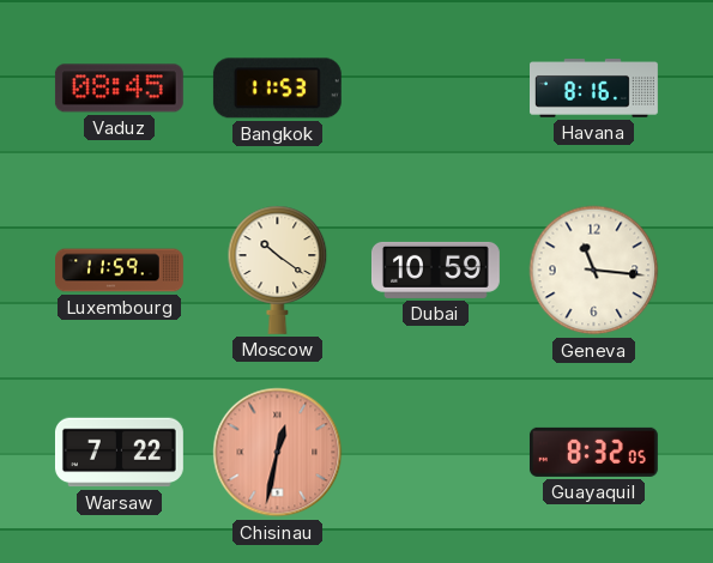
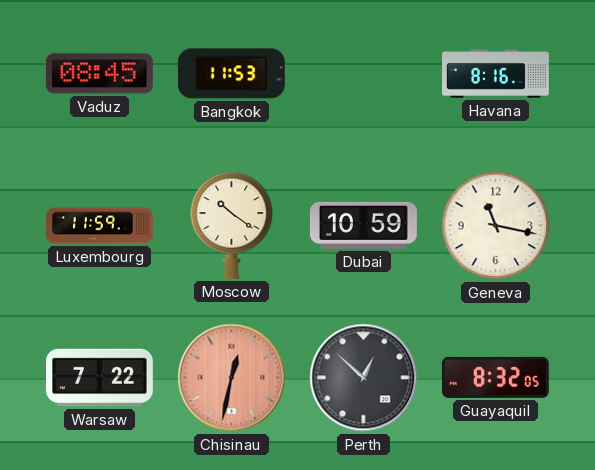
Geneva: 11:16 -> 11:17 (496, 226)
Perth: none -> 12:52 (364, 378)
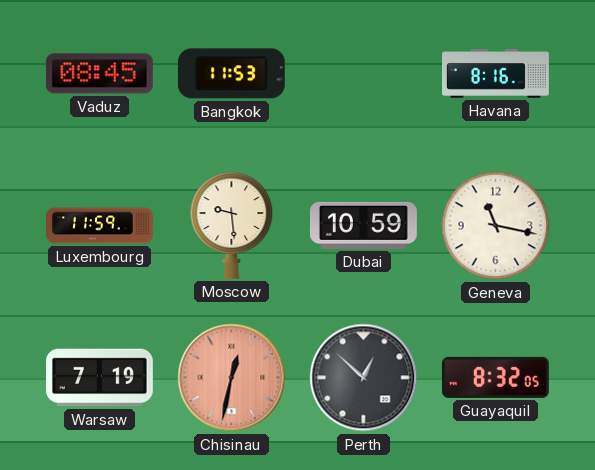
Moscow: 10:21 -> 9:29 (232, 225)
Warsaw: 7:22 -> 7:19 (99, 378)
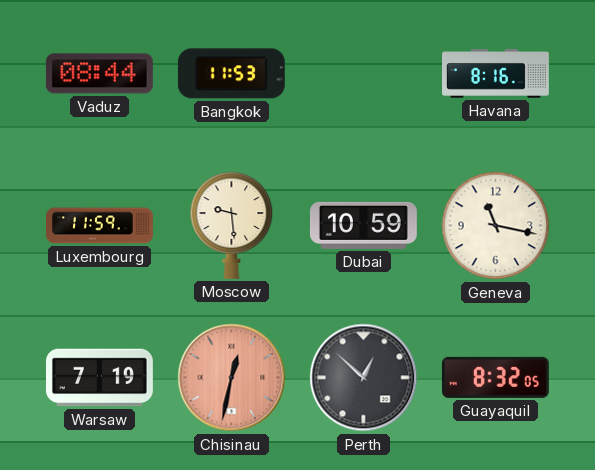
Vaduz: 08:45 -> 08:44 (99, 74)
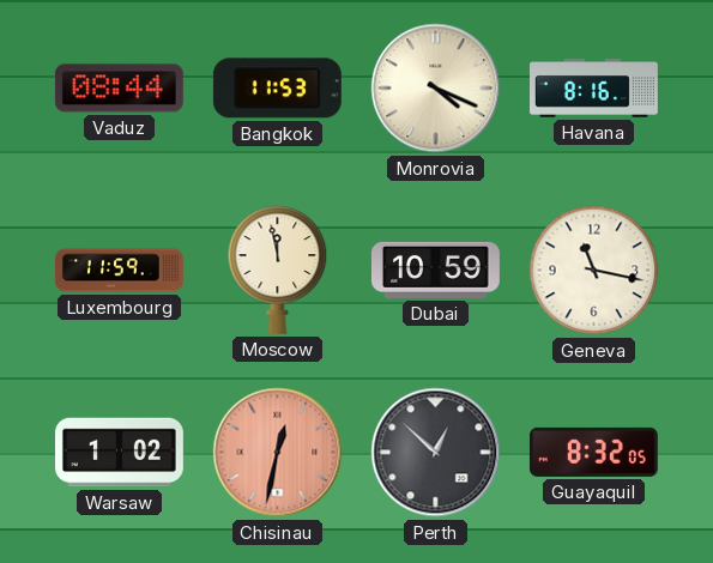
Monrovia: none -> 4:19 (436, 89)
Moscow: 9:29 -> 11:58 (278, 270)
Warsaw: 7:19 -> 1:02 (119, 453)
